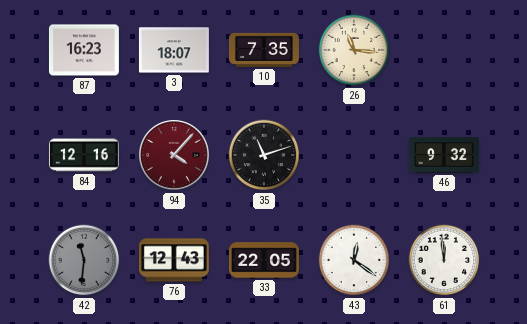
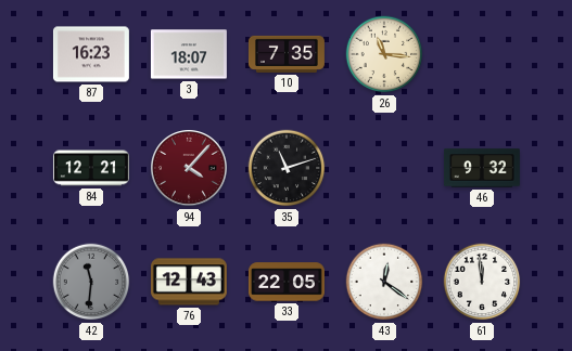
84: 12:16 -> 12:21 (91, 168)
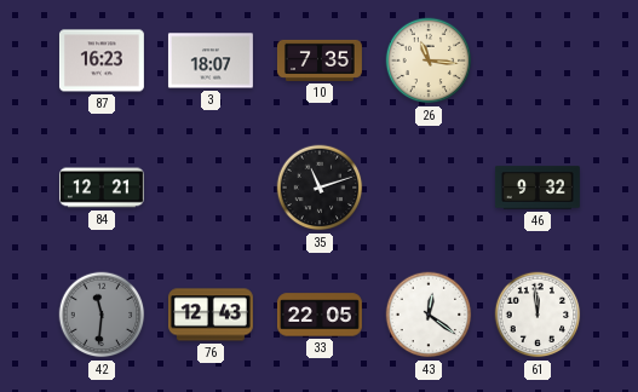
94: 4:07 -> none (190, 169)
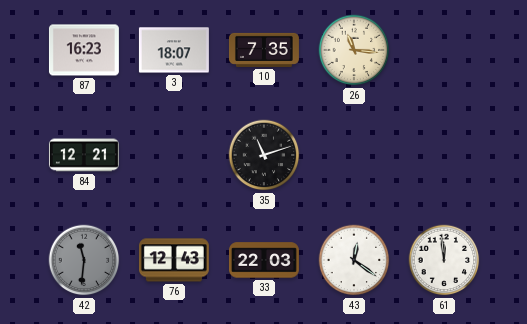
46: 9:32 -> none (538, 188)
33: 22:05 -> 22:03 (264, 260)
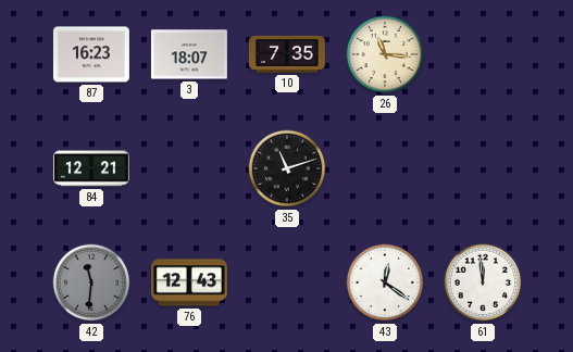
33: 22:03 -> none (264, 260)
